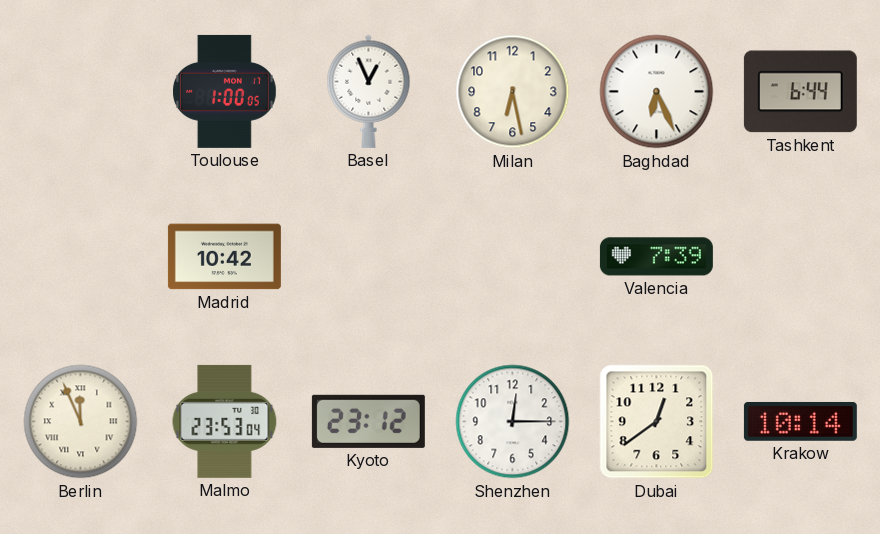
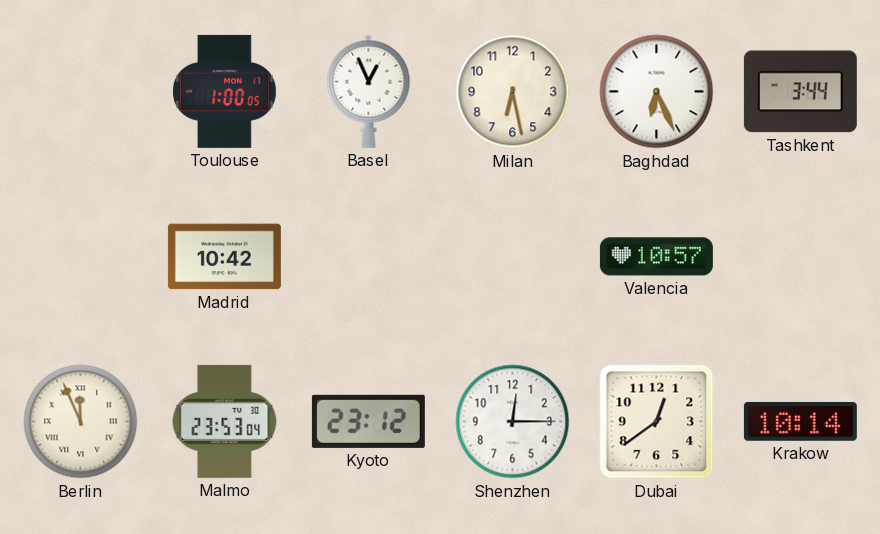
Tashkent: 6:44 -> 3:44 (800, 92)
Valencia: 7:39 -> 10:57 (656, 257)
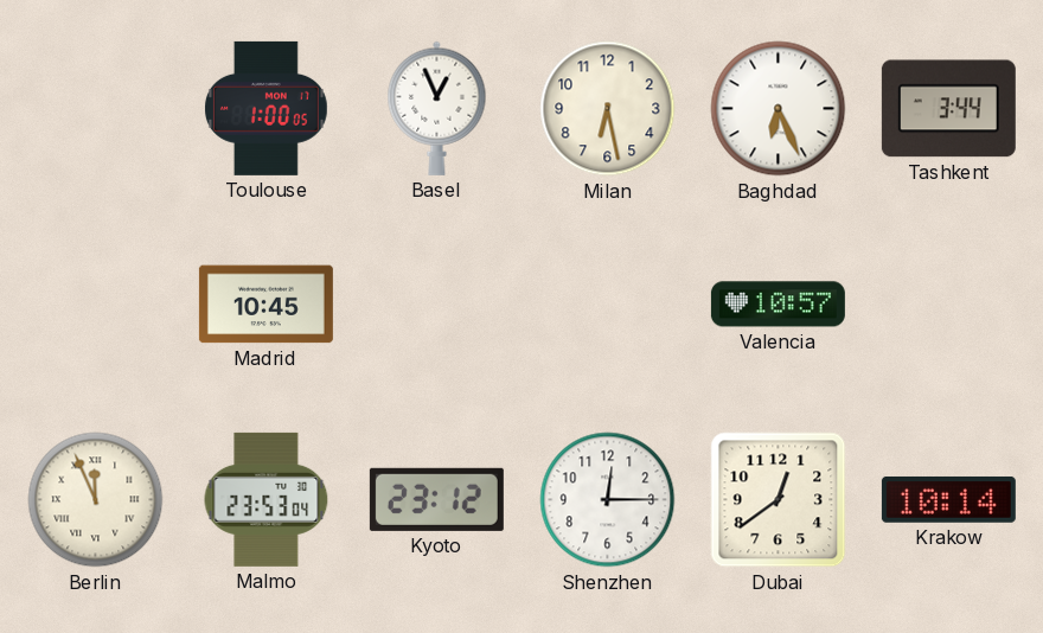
Madrid: 10:42 -> 10:45 (265, 305)
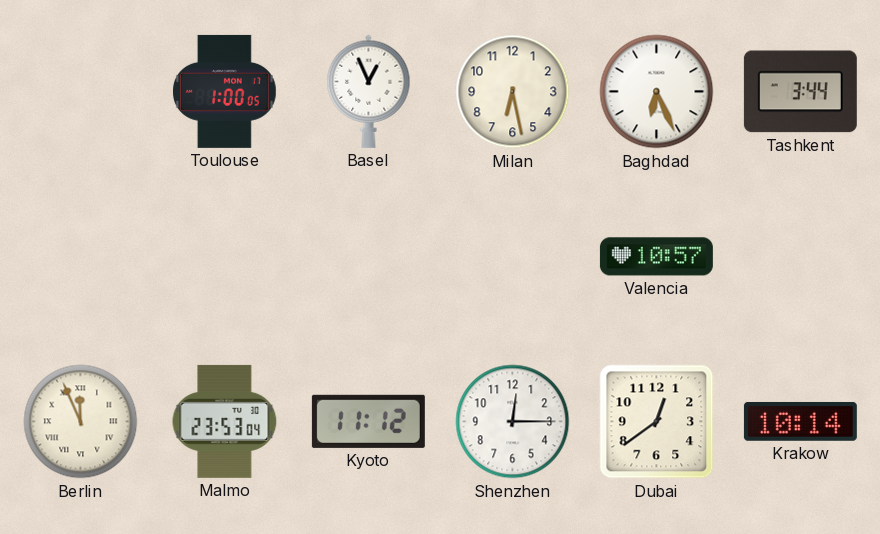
Madrid: 10:45 -> none (265, 305)
Kyoto: 23:12 -> 11:12 (368, 421)
